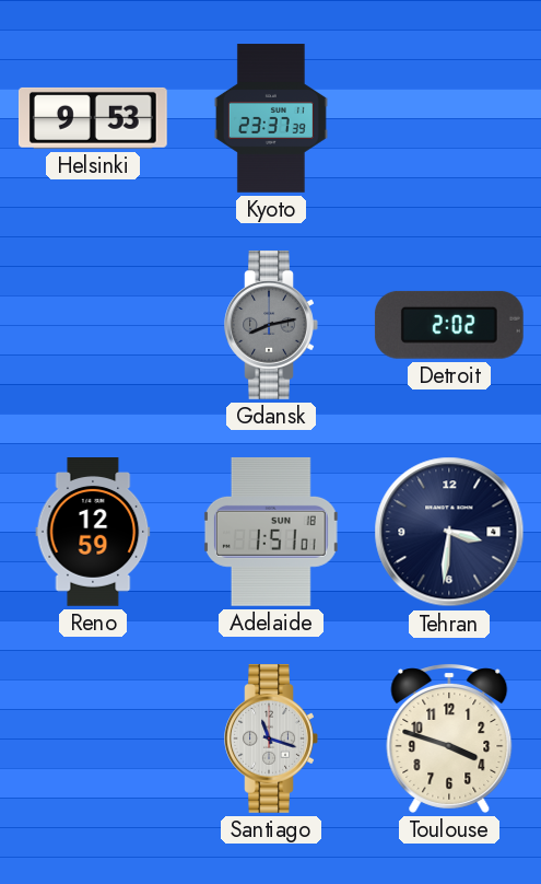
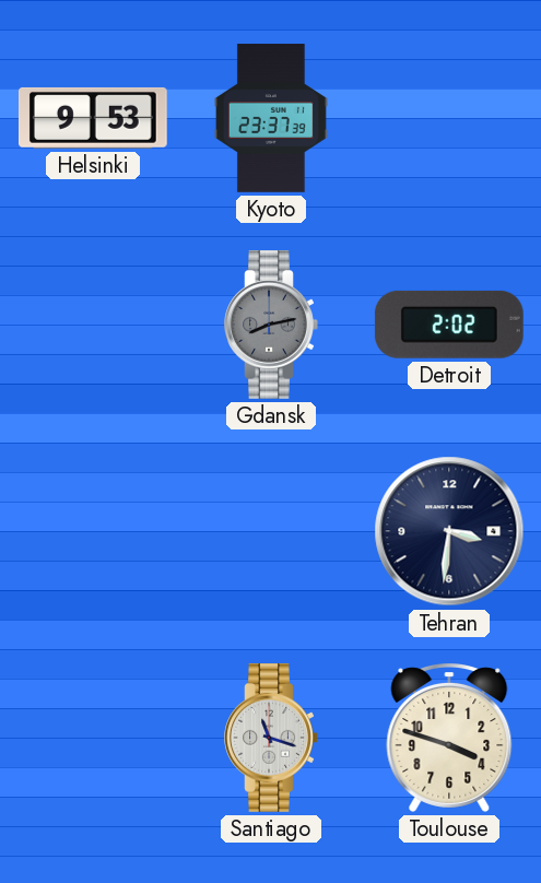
Reno: 12:59 -> none (93, 533)
Adelaide: 1:51 -> none (271, 532)
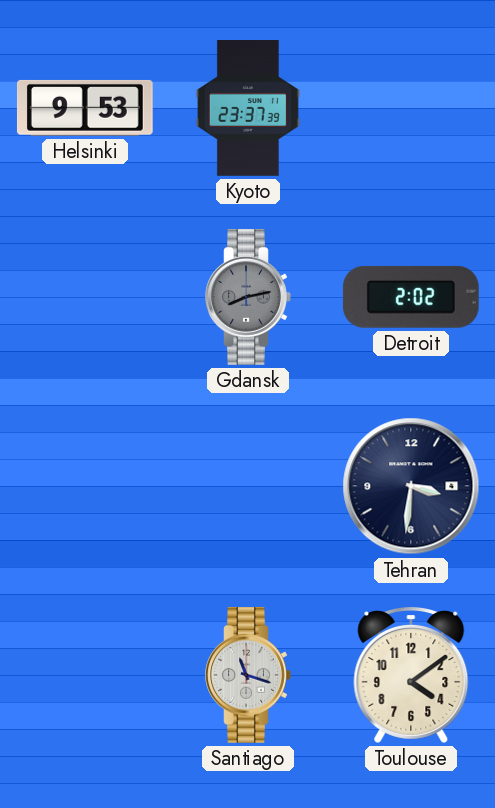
Toulouse: 3:48 -> 4:09 (411, 675)
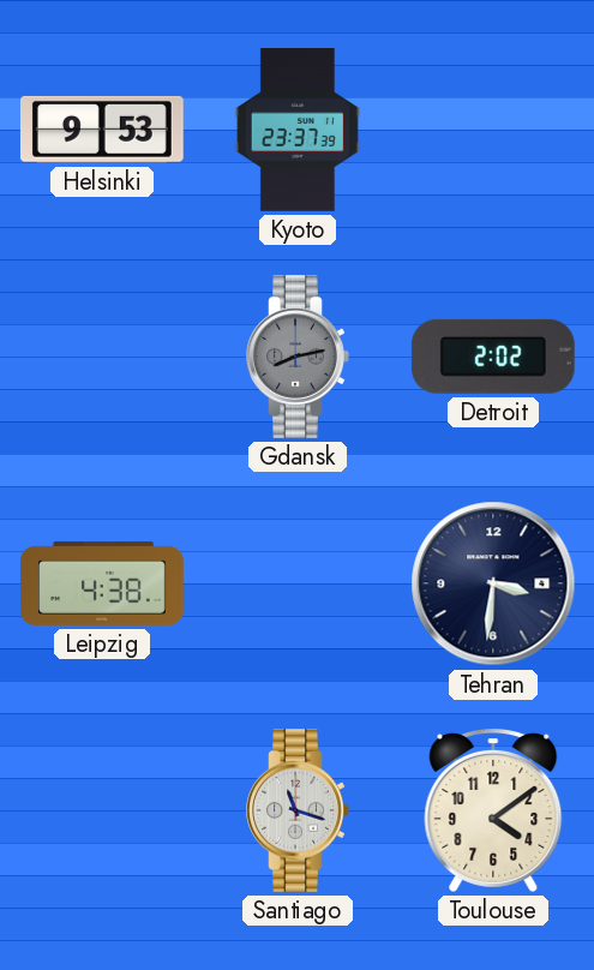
Leipzig: none -> 4:38 (102, 583)
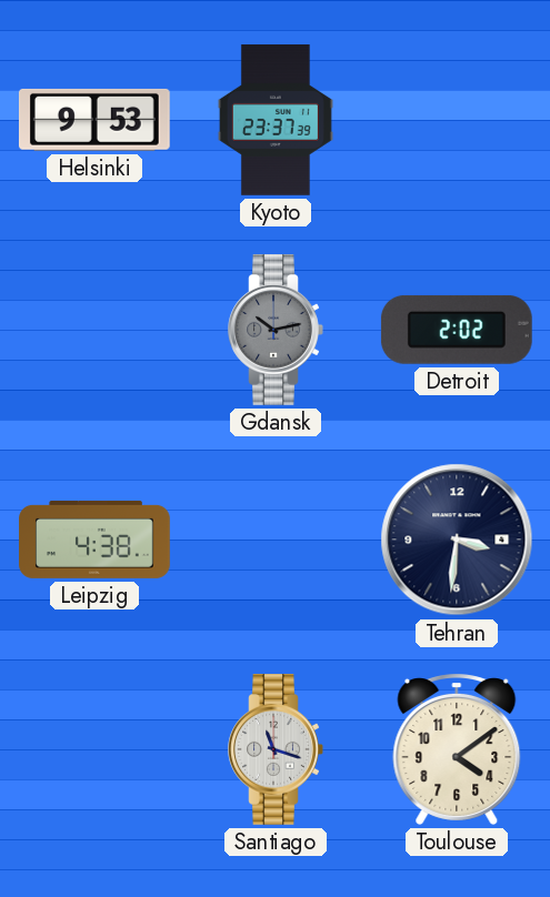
Gdansk: 8:13 -> 10:13 (276, 331)
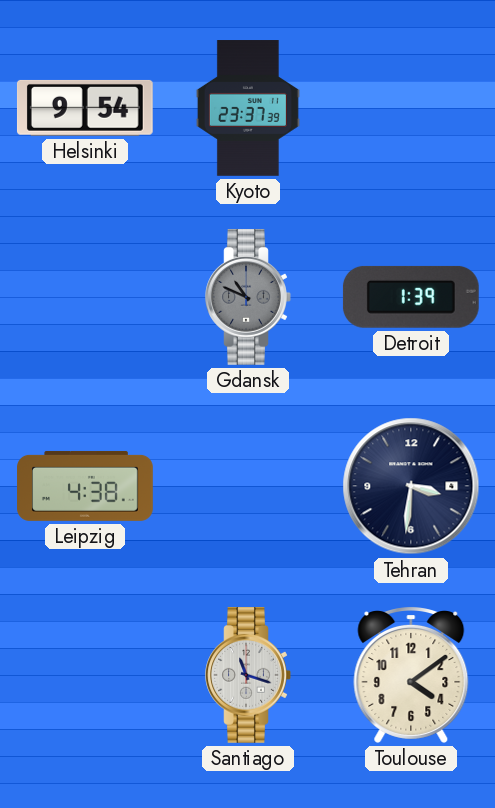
Helsinki: 9:53 -> 9:54 (85, 108)
Gdansk: 10:13 -> 10:49 (248, 298)
Detroit: 2:02 -> 1:39 (411, 297)
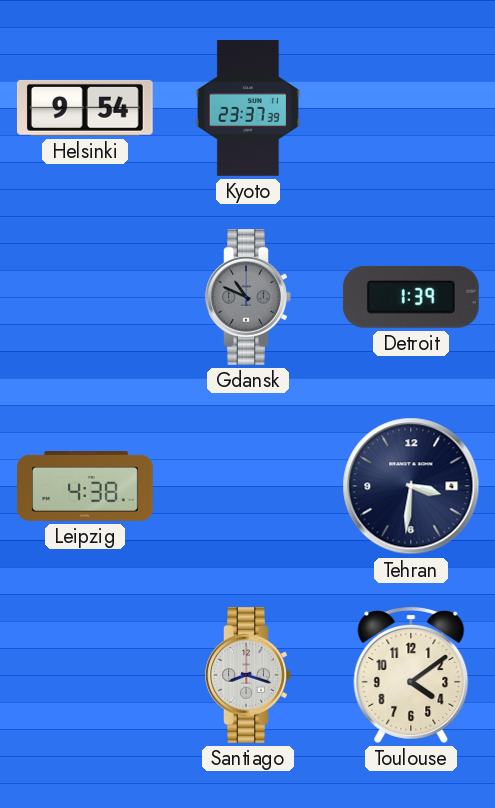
Santiago: 11:18 -> 8:18 (248, 676)
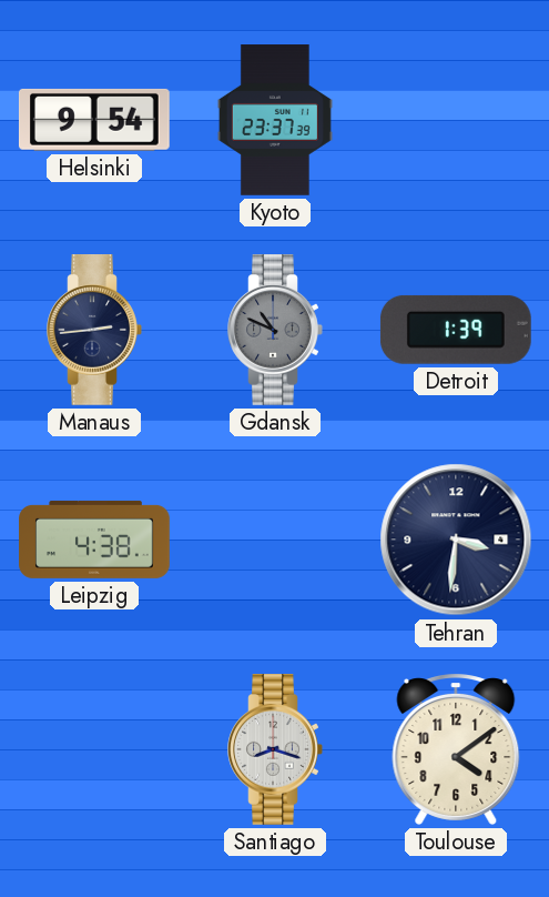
Manaus: none -> 2:44 (94, 331)
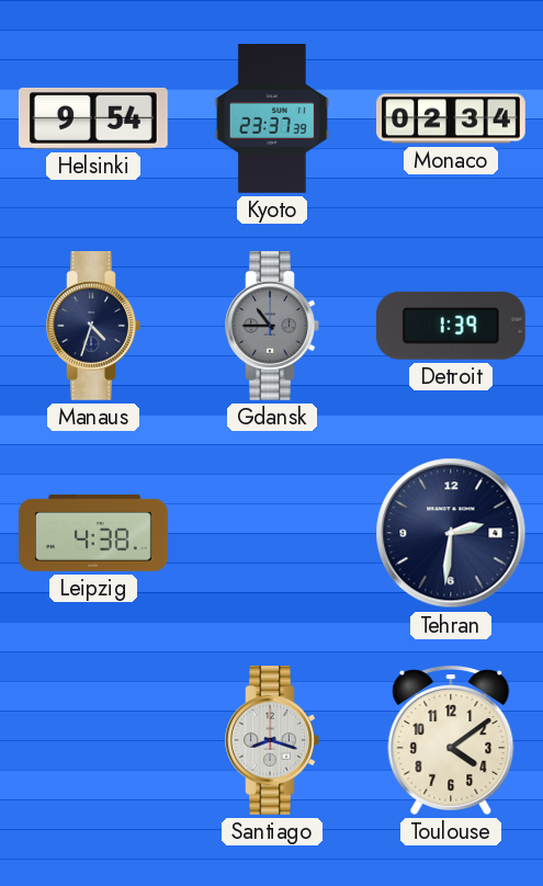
Monaco: none -> 02:34 (451, 118)
Manaus: 2:44 -> 4:33 (93, 327)
Gdansk: 10:49 -> 10:45 (272, 327)
Tehran: 3:31 -> 2:31 (451, 533)
